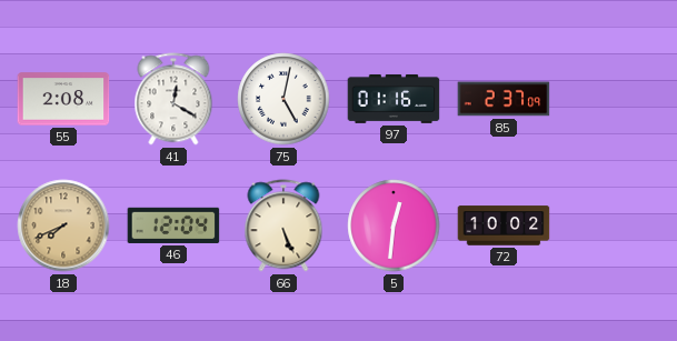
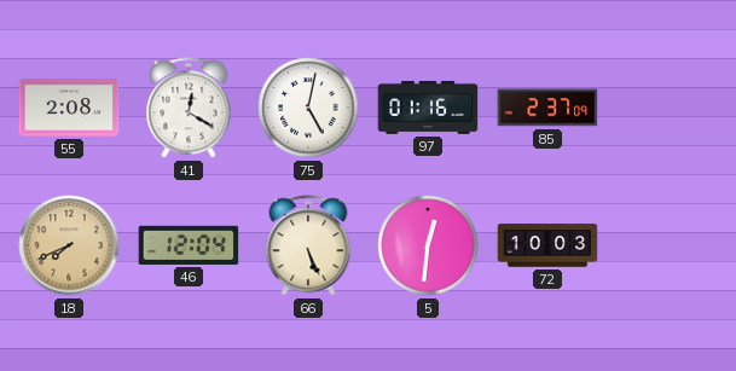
72: 10:02 -> 10:03 (547, 245)
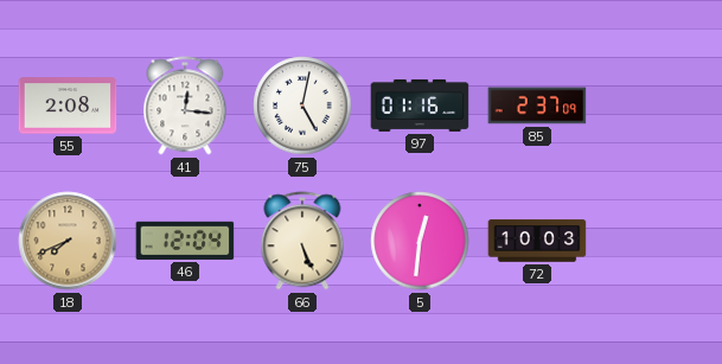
41: 12:20 -> 12:16 (185, 106)
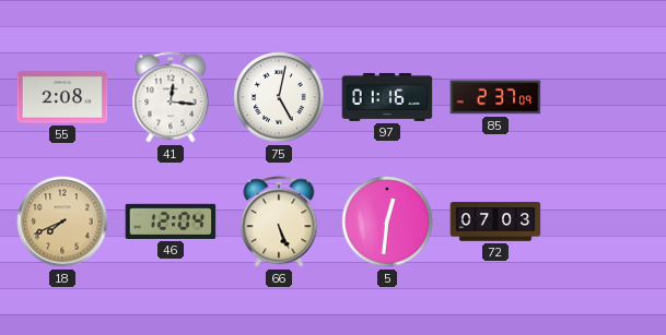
72: 10:03 -> 07:03 (495, 222)
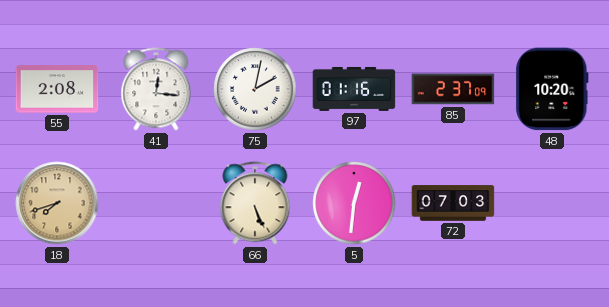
75: 5:02 -> 2:02 (255, 89)
48: none -> 10:20 (552, 89)
18: 7:41 -> 7:42 (57, 203)
46: 12:04 -> none (171, 222)
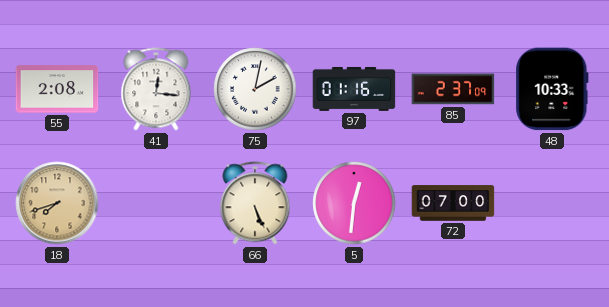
48: 10:20 -> 10:33 (552, 89)
72: 07:03 -> 07:00 (453, 203)
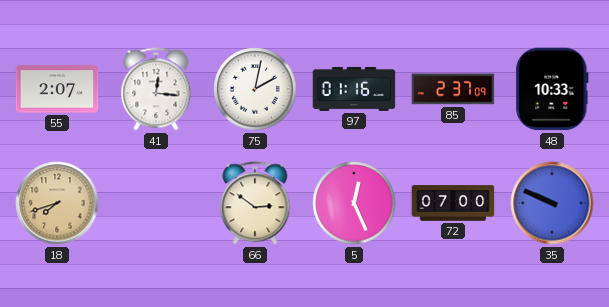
55: 2:08 -> 2:07 (57, 89)
66: 5:26 -> 2:51 (255, 203)
5: 12:31 -> 12:26 (354, 203)
35: none -> 9:49 (552, 203)
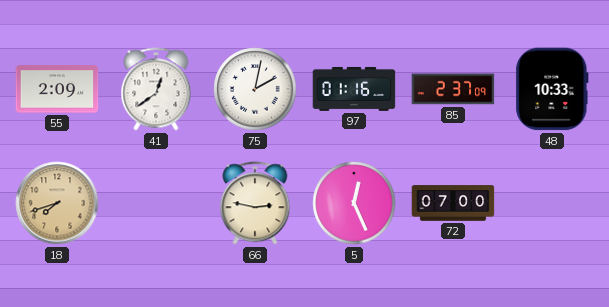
55: 2:07 -> 2:09 (57, 89)
41: 12:16 -> 12:39 (156, 89)
66: 2:51 -> 2:47 (255, 203)
35: 9:49 -> none (552, 203)
